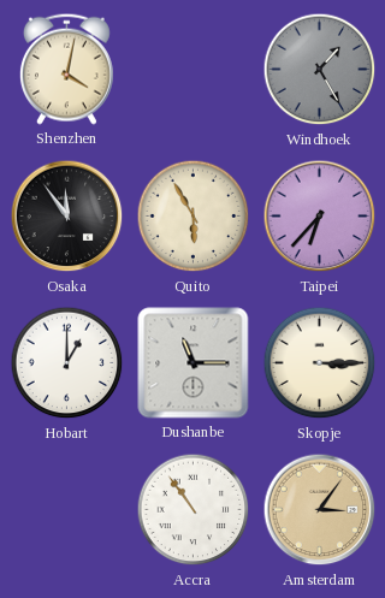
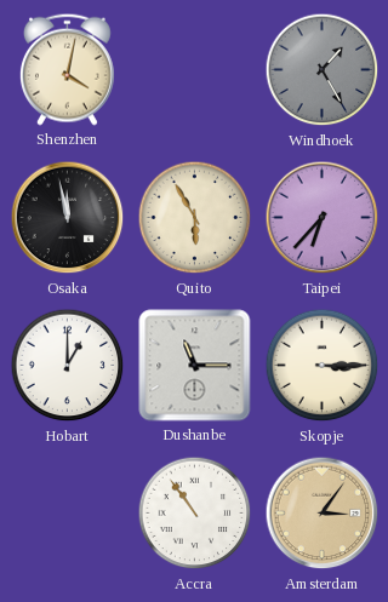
Osaka: 11:54 -> 11:58 (68, 218)
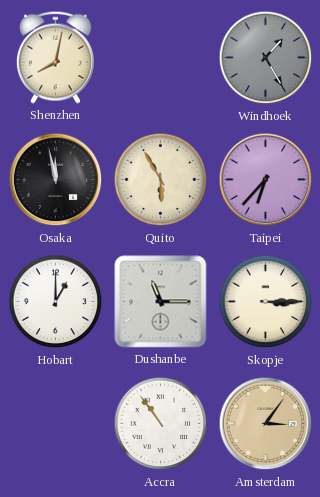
Shenzhen: 4:02 -> 8:02 (55, 57)
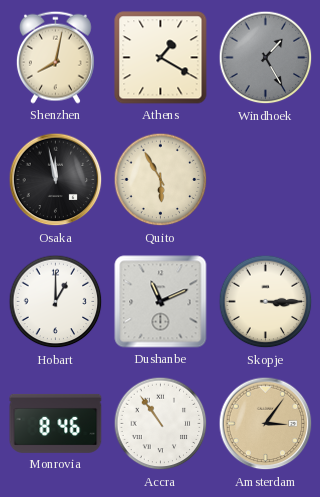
Athens: none -> 1:20 (161, 58)
Taipei: 6:37 -> none (266, 180)
Dushanbe: 11:15 -> 11:11 (161, 302)
Monrovia: none -> 8:46 (56, 423)
